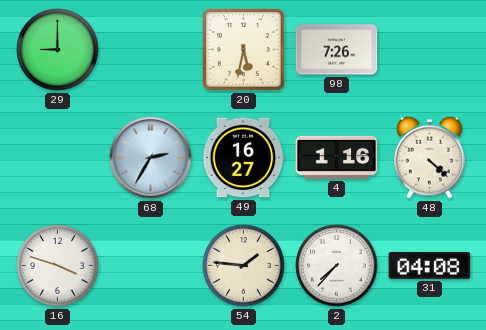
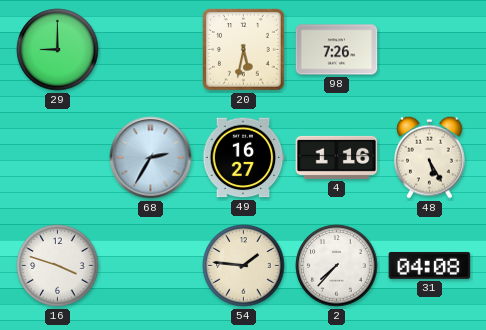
48: 4:22 -> 5:25 (430, 157)
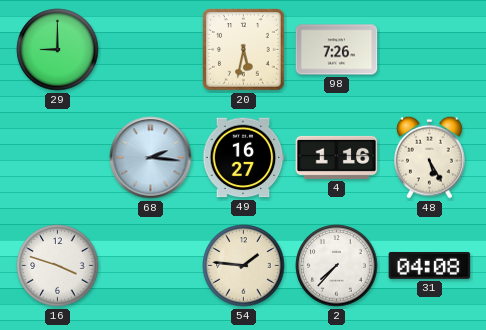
68: 2:35 -> 2:16 (151, 158)
